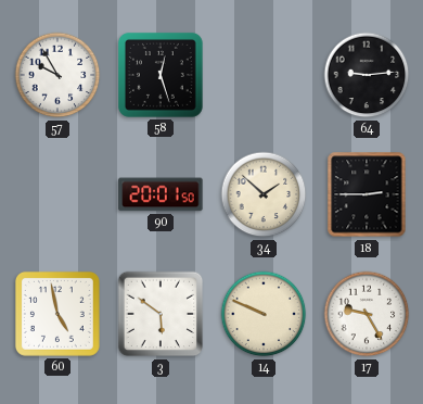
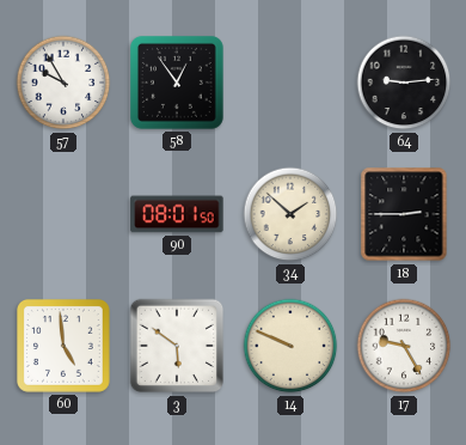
58: 12:27 -> 12:54 (177, 83)
90: 20:01 -> 08:01 (177, 214)
60: 4:58 -> 4:59 (63, 346)
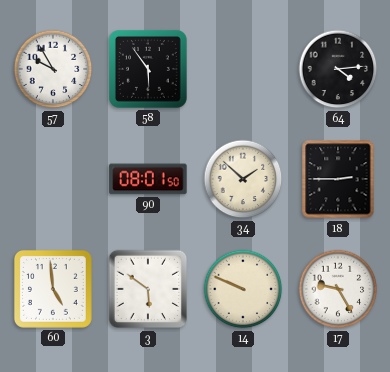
58: 12:54 -> 5:54 (148, 69)
64: 9:14 -> 4:14 (338, 69)
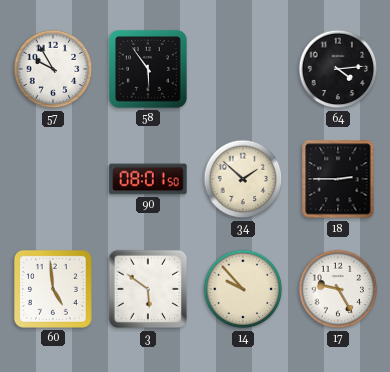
14: 9:49 -> 9:53 (243, 289)
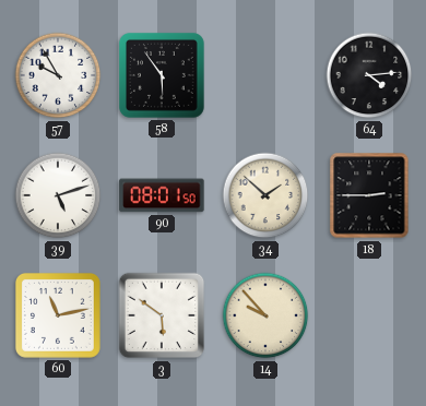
39: none -> 5:12 (58, 195)
60: 4:59 -> 11:13 (58, 315)
17: 9:25 -> none (338, 289)
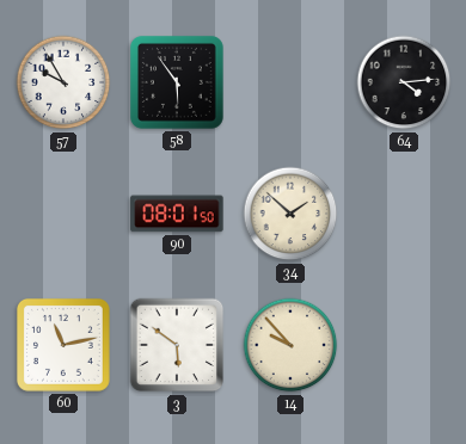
39: 5:12 -> none (58, 195)
18: 2:45 -> none (369, 195)
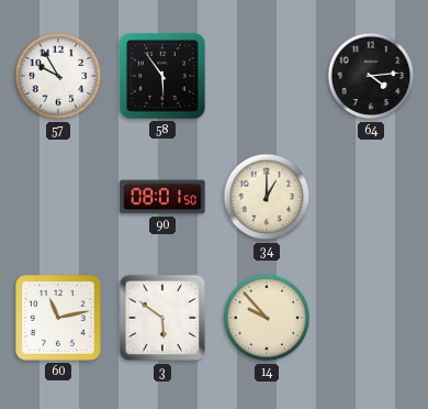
34: 1:52 -> 1:00 (267, 197)
